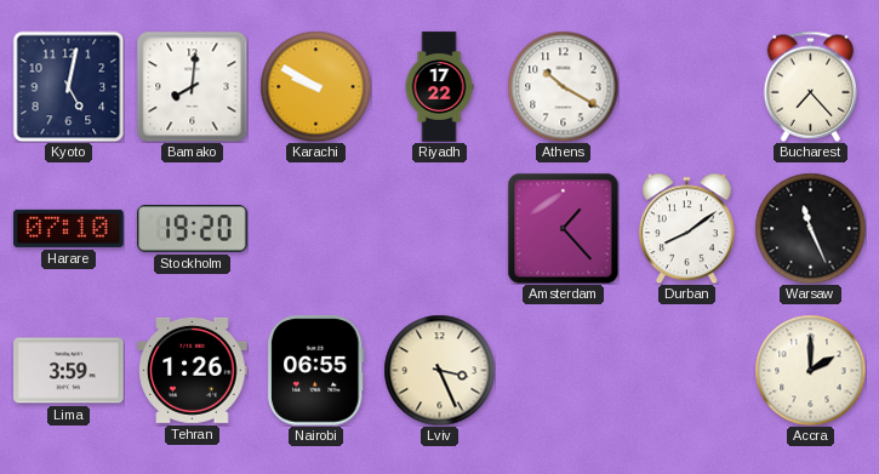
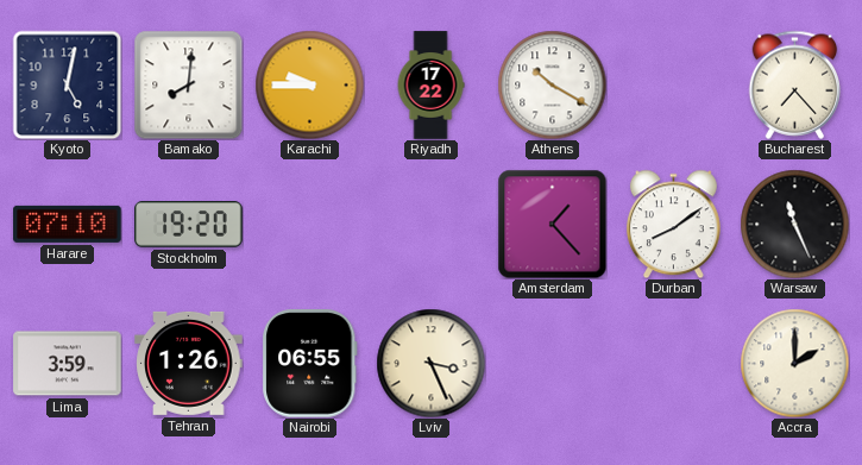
Karachi: 9:50 -> 9:45 (309, 84)
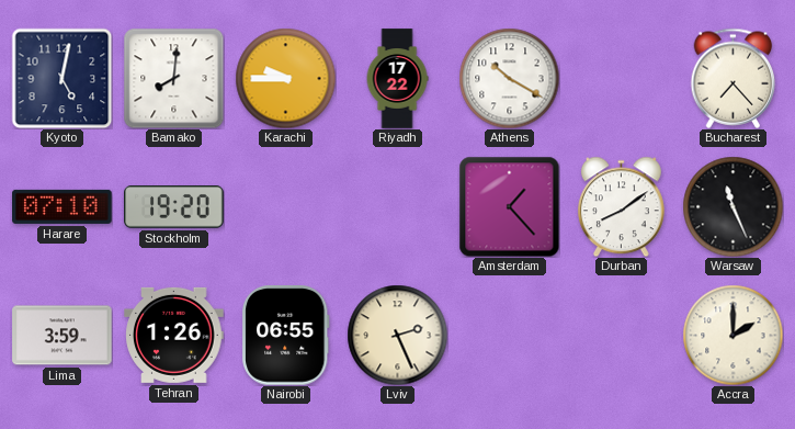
Lviv: 3:26 -> 2:26 (397, 335)
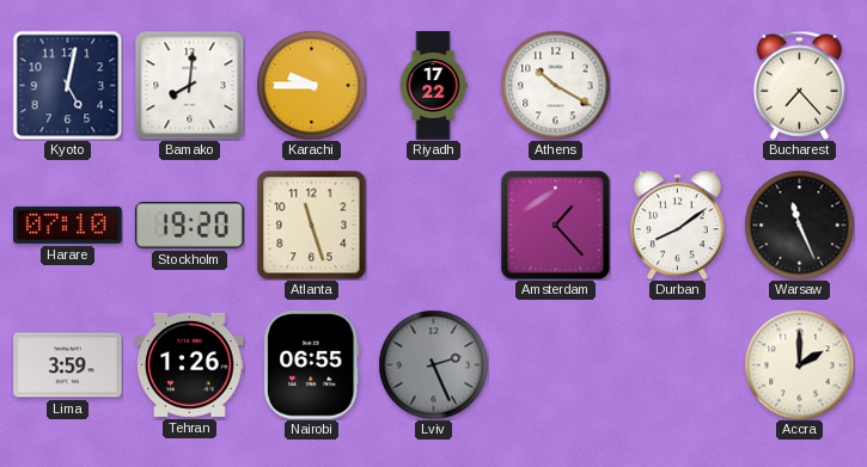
Atlanta: none -> 11:27 (311, 225)
Lviv dial: cream -> grey (433, 364)
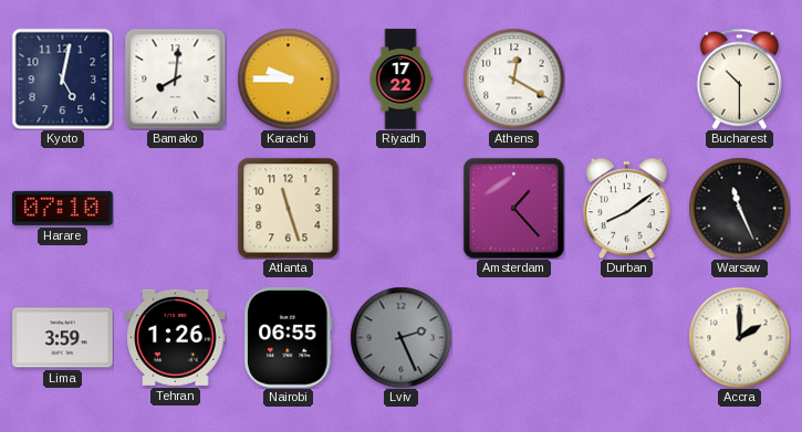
Athens: 10:20 -> 12:20 (513, 78)
Bucharest: 7:23 -> 10:30 (740, 78)
Stockholm: 19:20 -> none (190, 226)
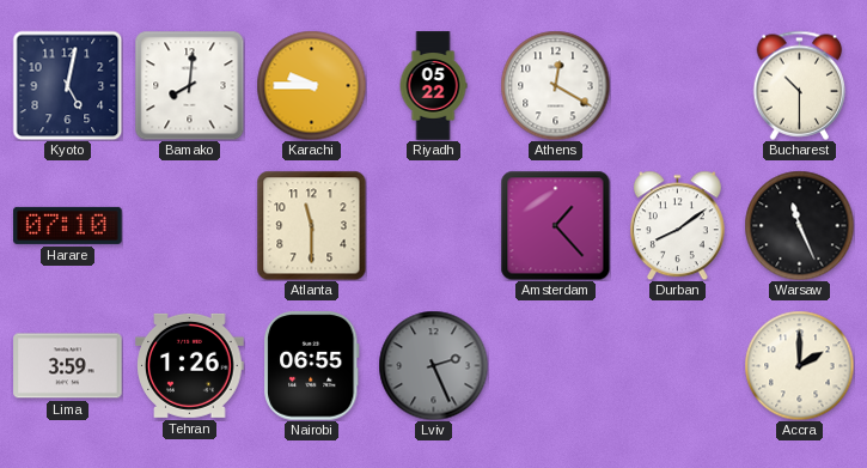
Riyadh: 17:22 -> 05:22 (433, 86)
Atlanta: 11:27 -> 11:30 (311, 225)
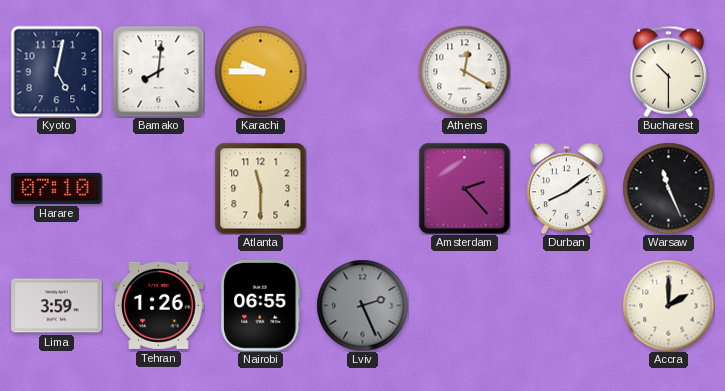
Riyadh: 05:22 -> none (433, 86)
Amsterdam: 1:23 -> 2:23 (464, 188)
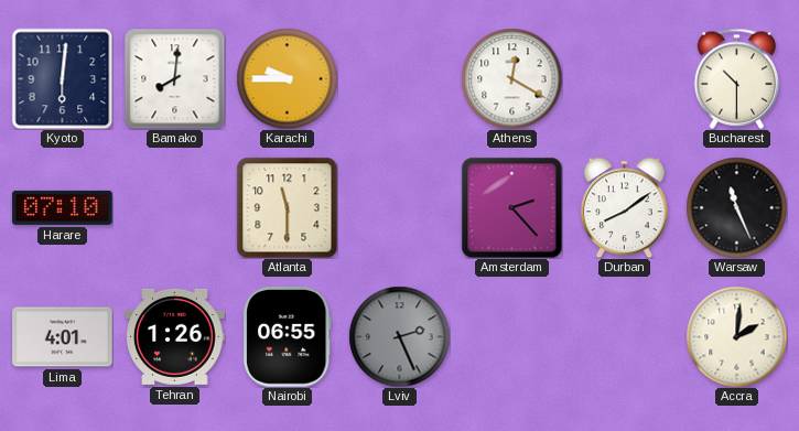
Kyoto: 5:02 -> 6:01 (62, 78)
Lima: 3:59 -> 4:01 (63, 337)
Accra: 2:00 -> 2:01 (736, 336)
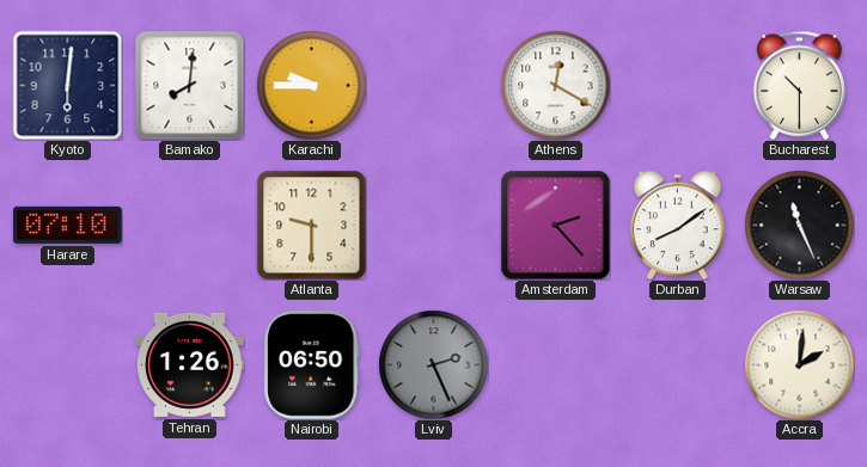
Atlanta: 11:30 -> 9:30 (311, 225)
Lima: 4:01 -> none (63, 337)
Nairobi: 06:55 -> 06:50 (312, 365)
